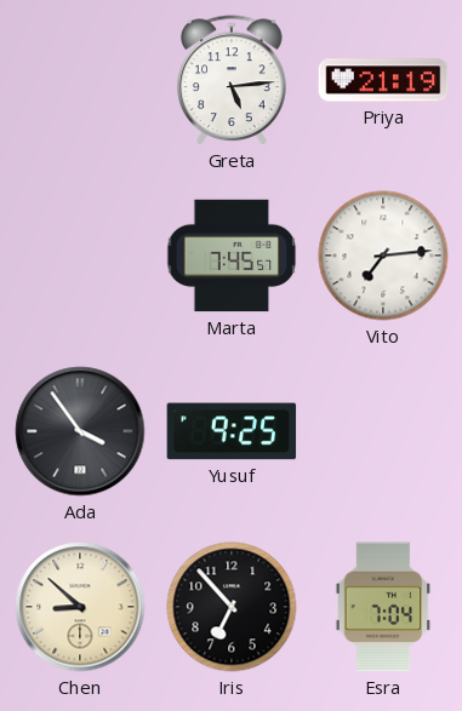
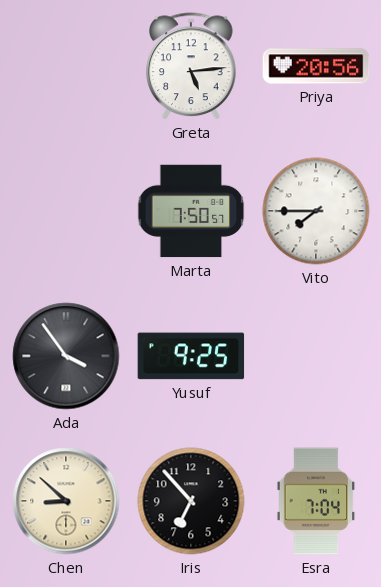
Priya: 21:19 -> 20:56 (316, 66)
Marta: 7:45 -> 7:50 (191, 211)
Vito: 7:14 -> 7:45 (316, 211)
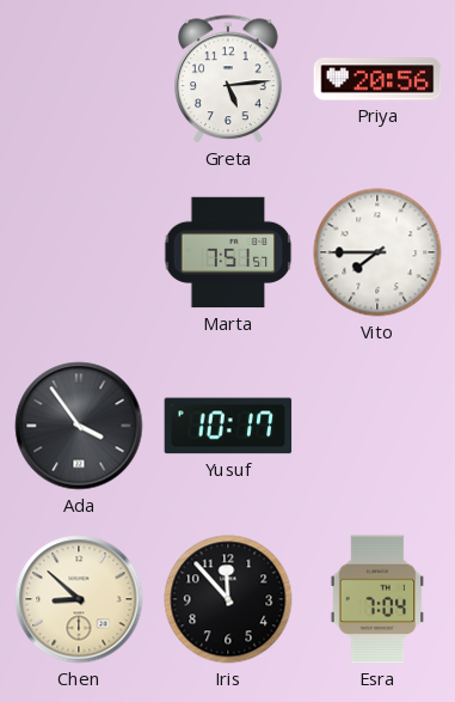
Marta: 7:50 -> 7:51 (228, 252)
Yusuf: 9:25 -> 10:17 (228, 426)
Iris: 6:53 -> 11:53 (228, 599)
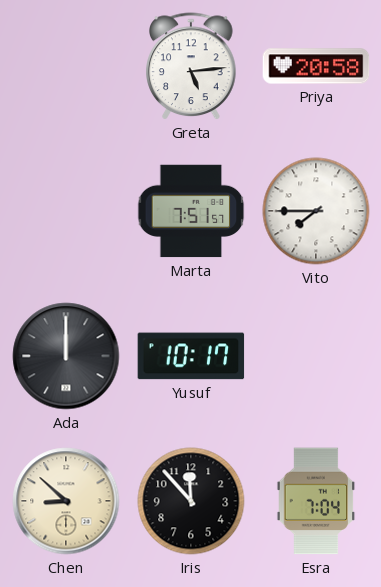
Priya: 20:56 -> 20:58 (316, 66)
Ada: 3:54 -> 12:00 (66, 356)
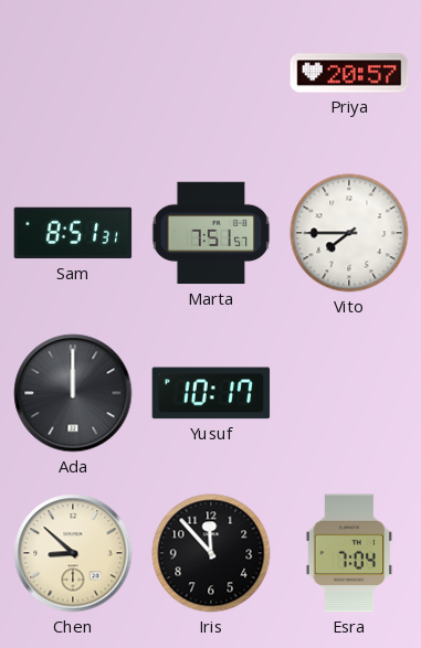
Greta: 5:14 -> none (191, 66)
Priya: 20:58 -> 20:57 (349, 73)
Sam: none -> 8:51 (73, 233)
